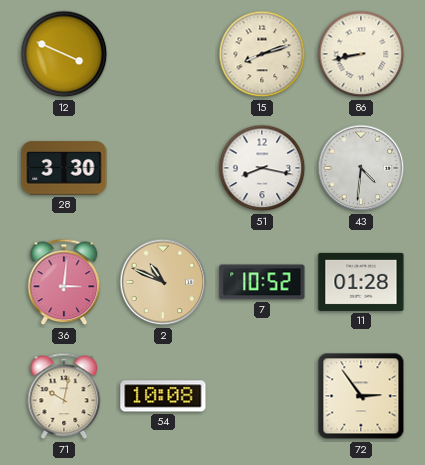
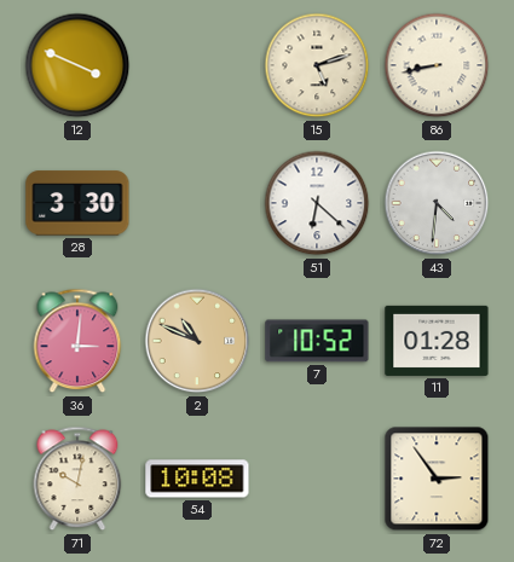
15: 8:12 -> 5:12 (317, 65)
51: 8:17 -> 6:22 (317, 203)
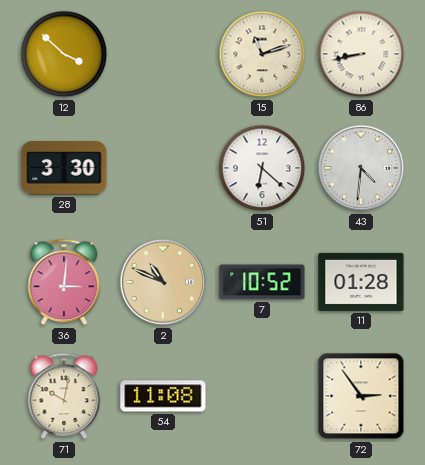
12: 3:49 -> 3:52 (64, 54)
15: 5:12 -> 11:12 (262, 54)
54: 10:08 -> 11:08 (163, 396)
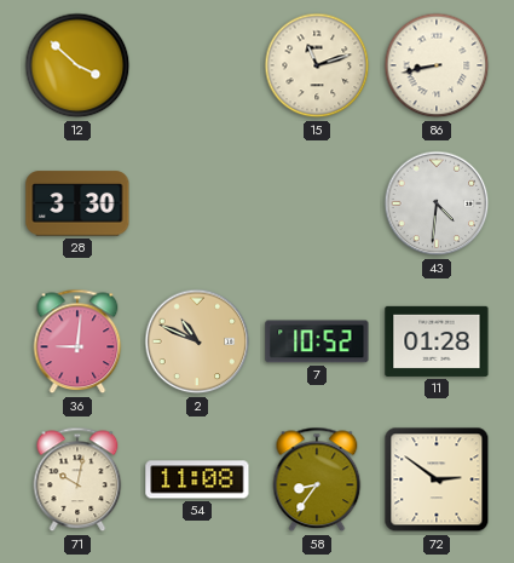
51: 6:22 -> none (262, 168)
36: 3:01 -> 9:01 (77, 341)
58: none -> 8:36 (317, 479)
72: 2:54 -> 2:51 (437, 479)
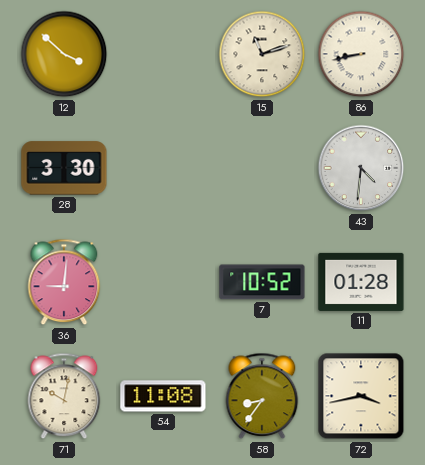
2: 10:49 -> none (197, 341)
72: 2:51 -> 3:43 (361, 396)
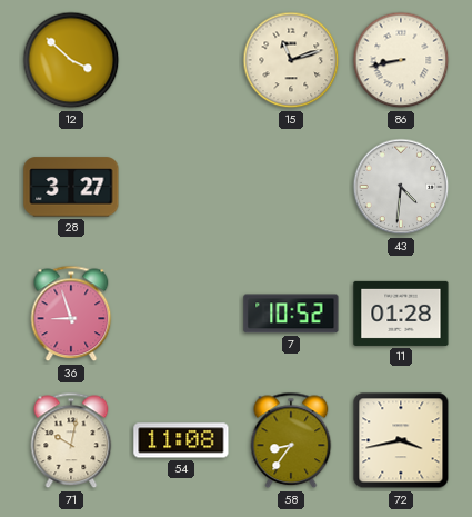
28: 3:30 -> 3:27 (71, 187)
36: 9:01 -> 8:57 (71, 314)
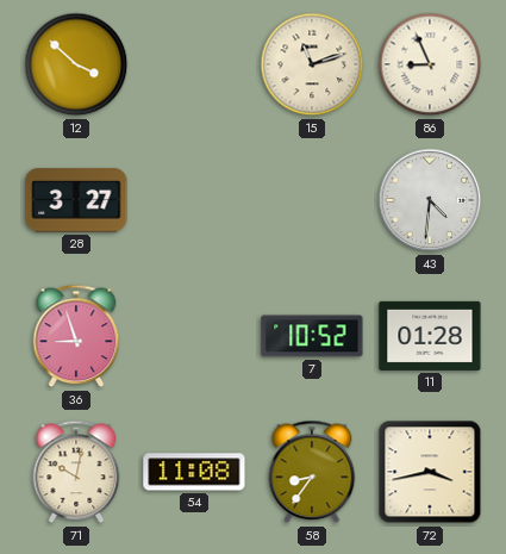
86: 8:43 -> 8:56 (430, 64)
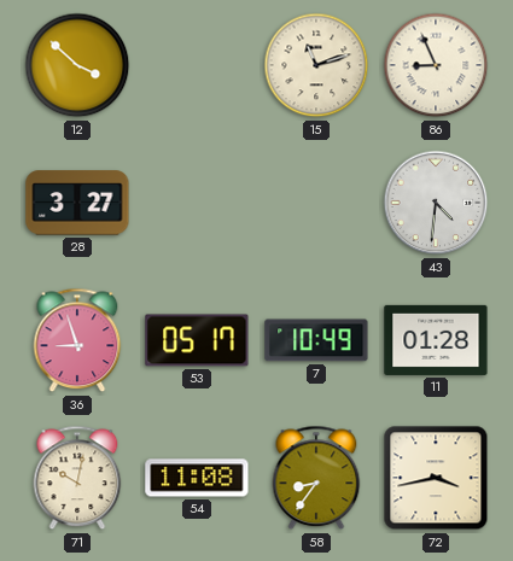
53: none -> 05:17 (197, 340)
7: 10:52 -> 10:49 (316, 340)
